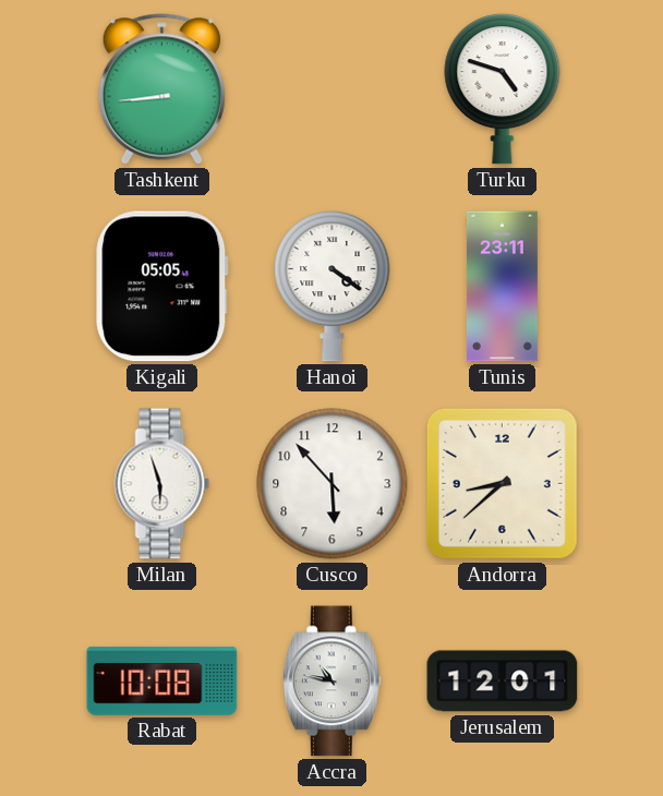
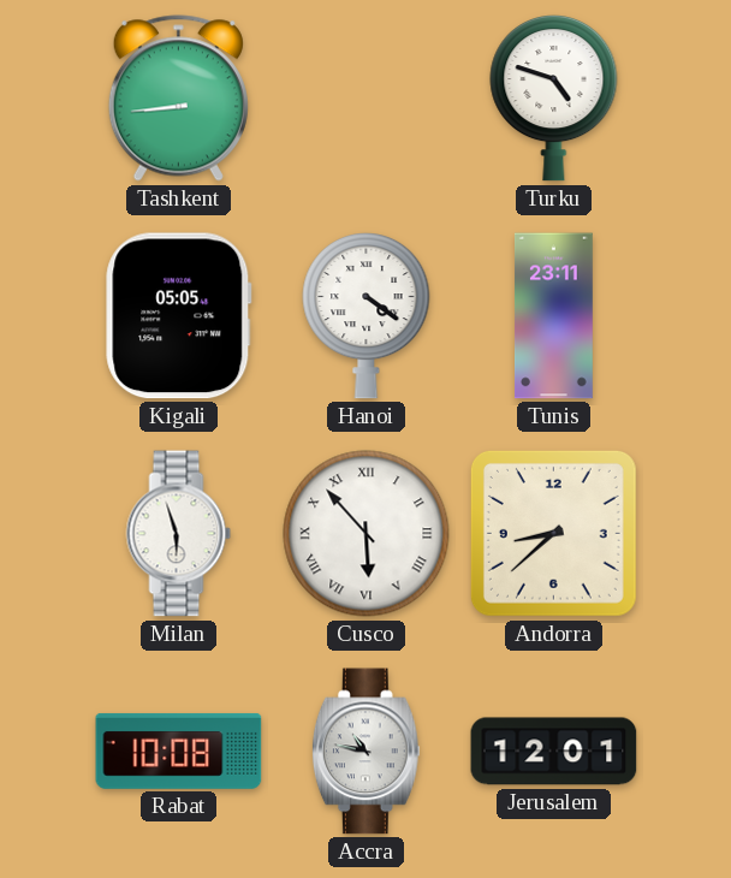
Cusco numerals: Arabic -> Roman (367, 534)
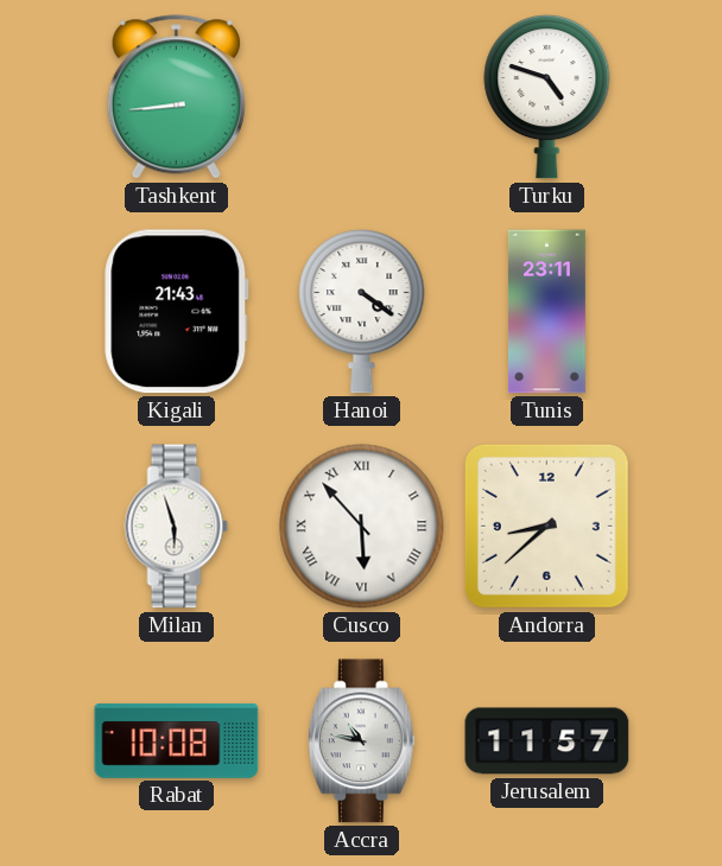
Kigali: 05:05 -> 21:43 (177, 312)
Jerusalem: 12:01 -> 11:57 (547, 741)
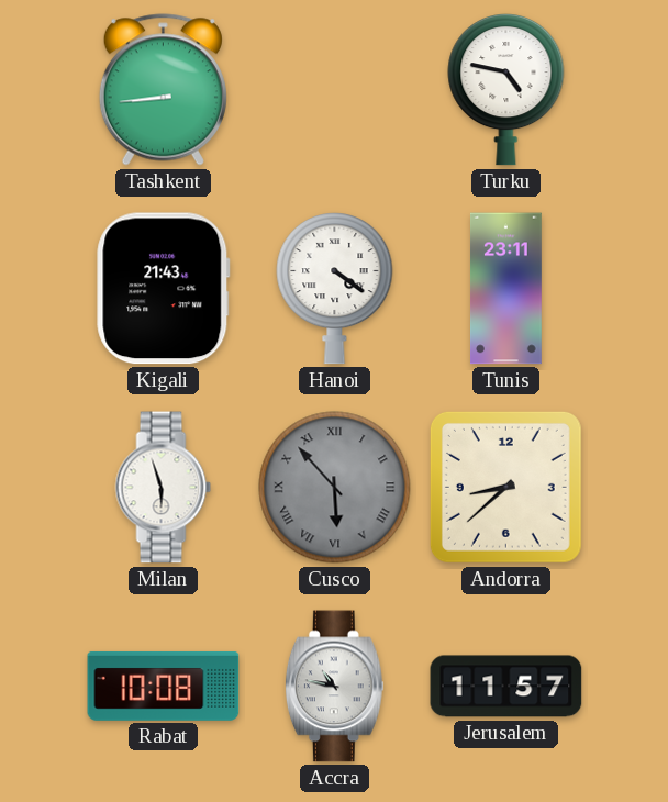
Turku: 4:48 -> 4:47 (506, 90)
Cusco dial: white -> grey (335, 488)
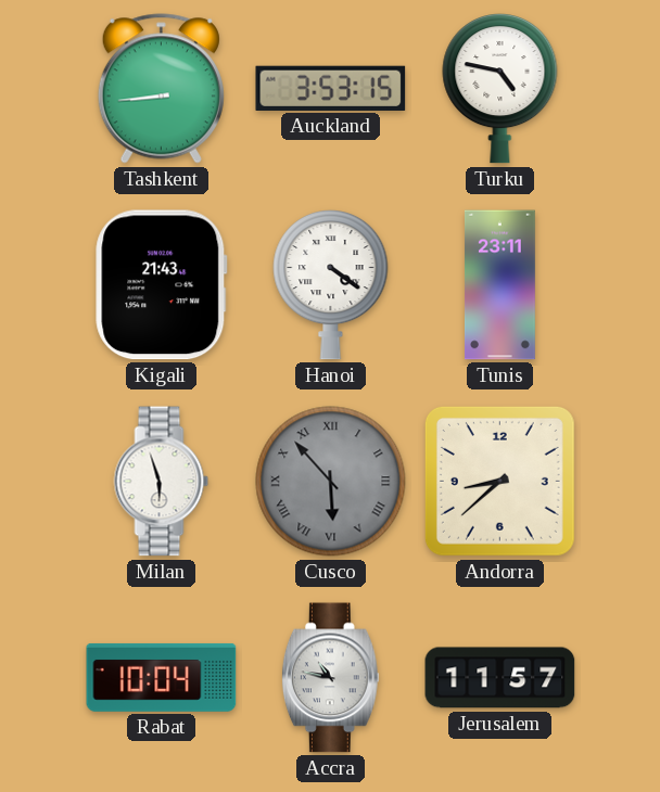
Auckland: none -> 3:53 (331, 88)
Rabat: 10:08 -> 10:04 (162, 677)
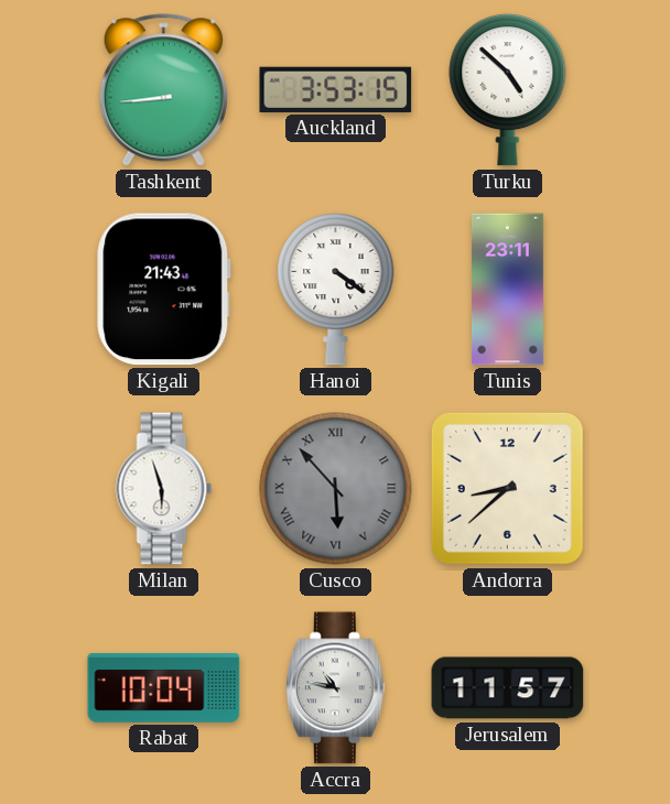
Turku: 4:47 -> 4:52 (508, 90)
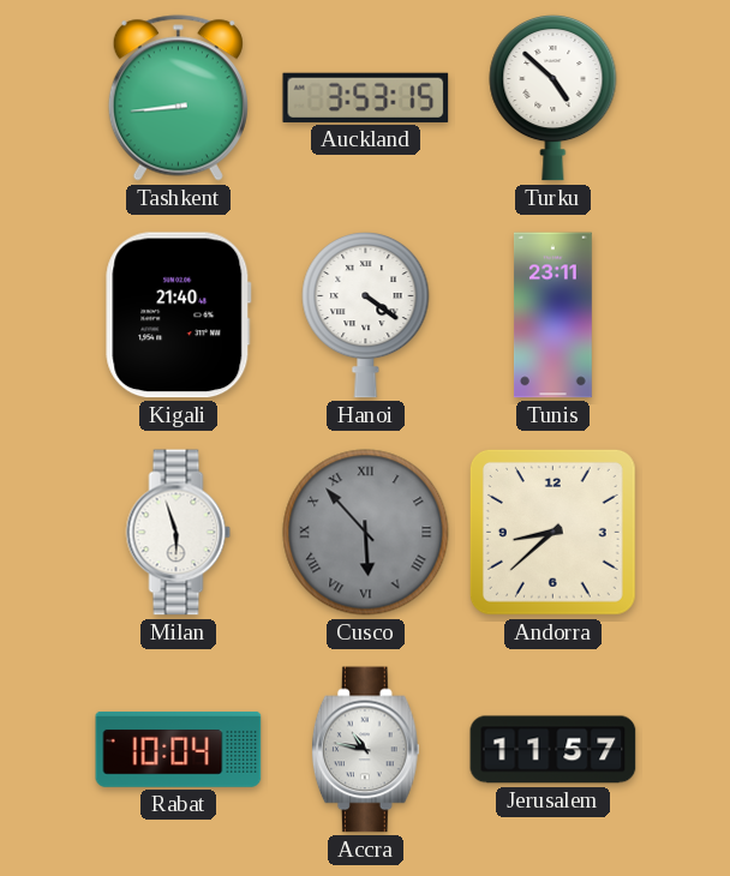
Kigali: 21:43 -> 21:40 (179, 316)
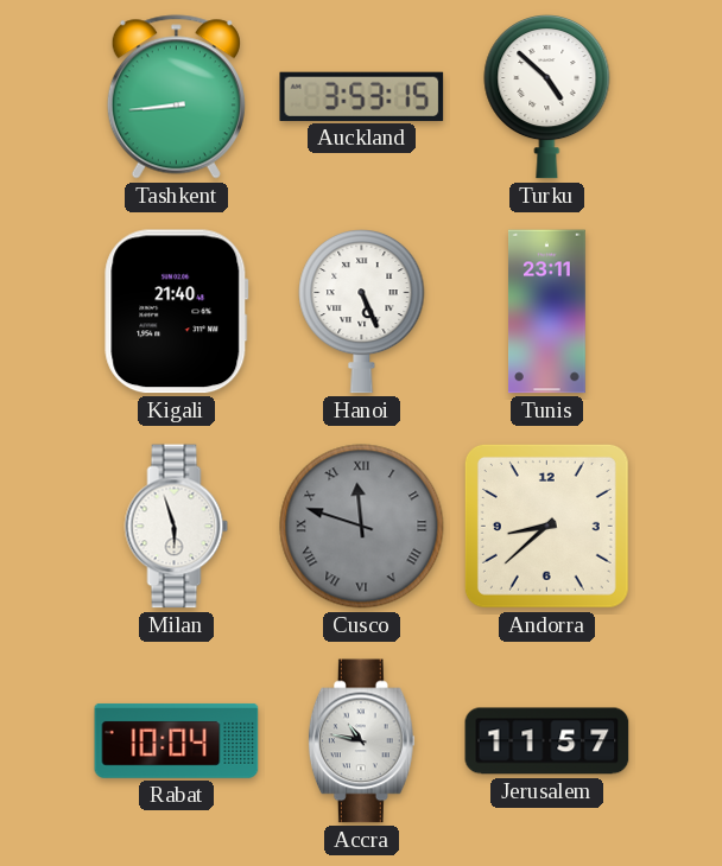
Hanoi: 4:21 -> 5:26 (362, 312)
Cusco: 5:53 -> 11:48 (362, 527)
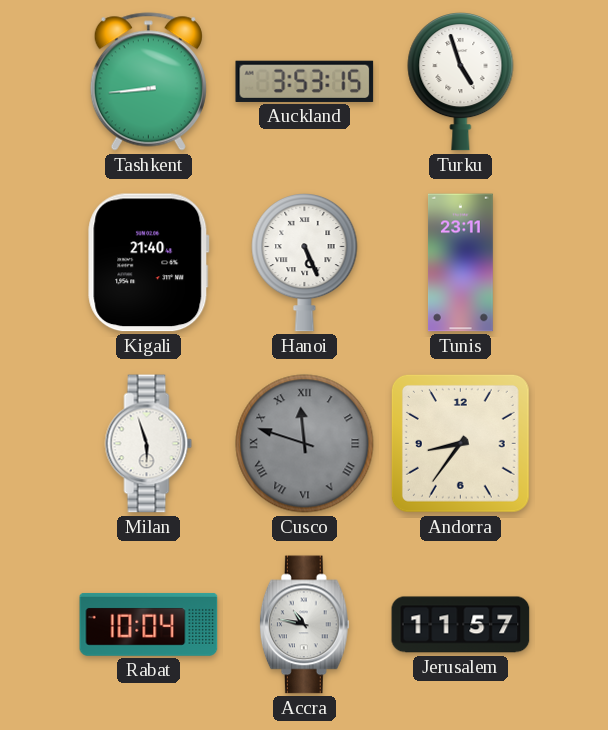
Turku: 4:52 -> 4:57 (461, 82)
Andorra: 8:38 -> 8:36 (460, 443)
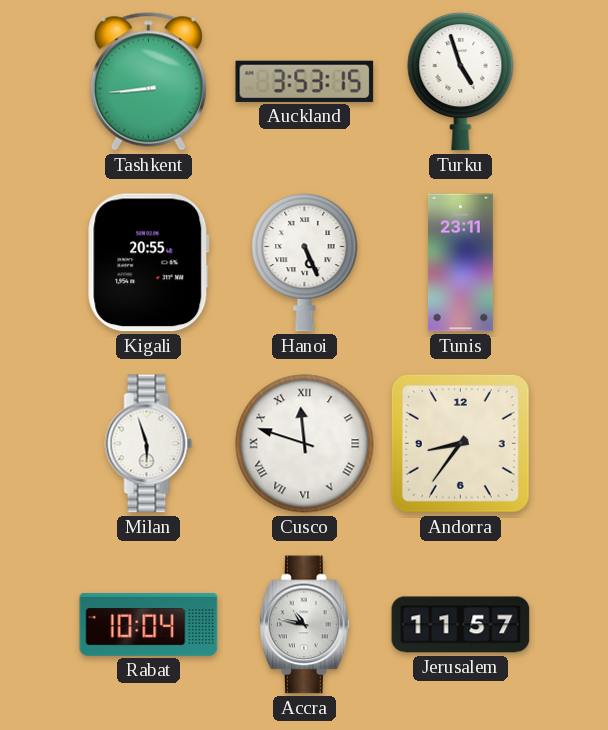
Kigali: 21:40 -> 20:55 (149, 263)
Cusco dial: grey -> white (305, 444)
